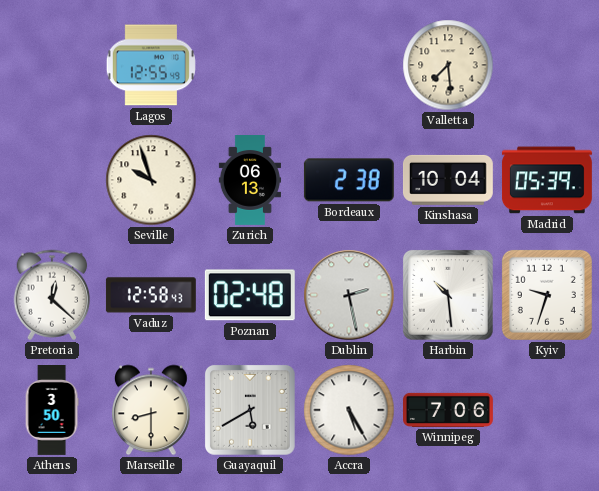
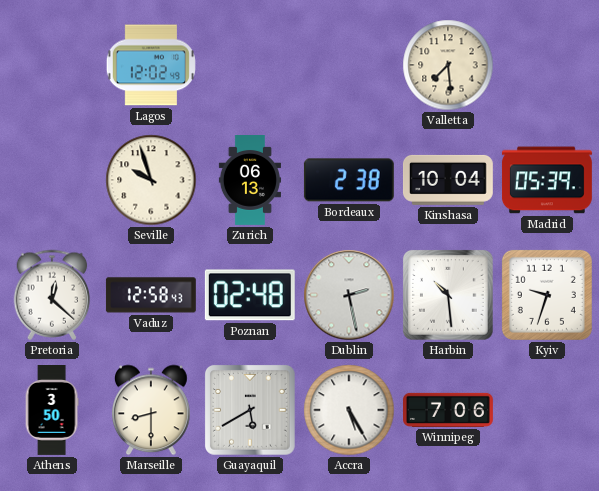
Lagos: 12:55 -> 12:02 (151, 65)
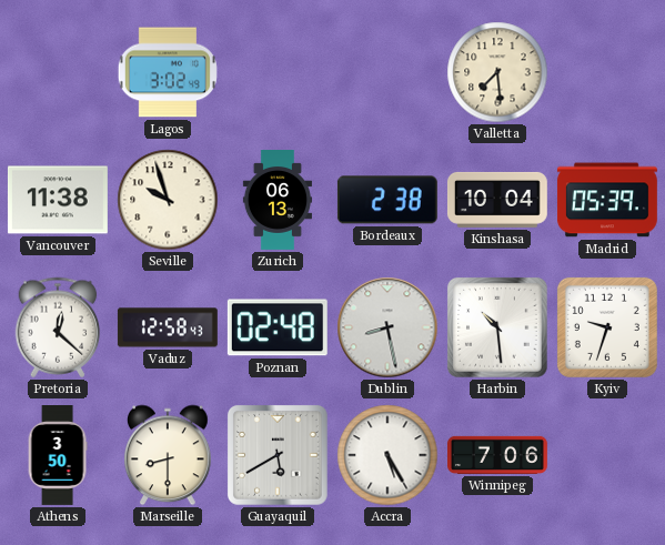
Lagos: 12:02 -> 3:02 (168, 72)
Vancouver: none -> 11:38 (58, 200)
Dublin: 2:28 -> 8:28 (387, 327)
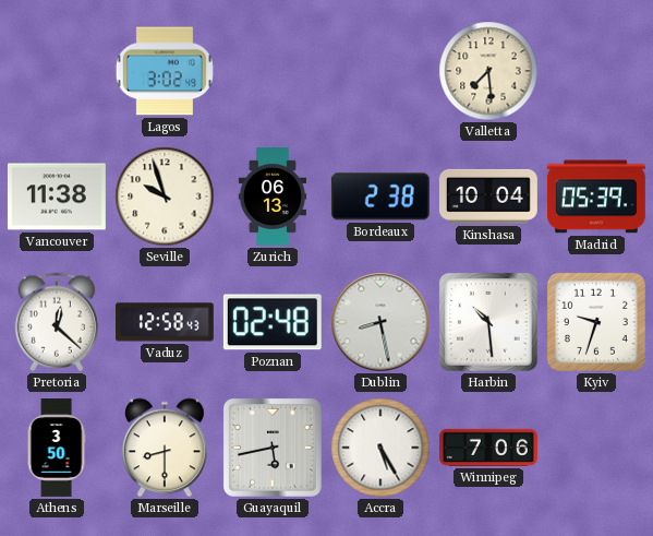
Guayaquil: 5:40 -> 5:43 (273, 448)
